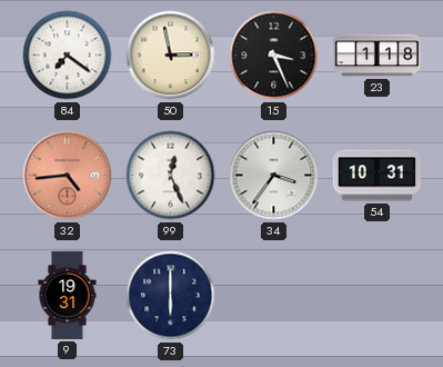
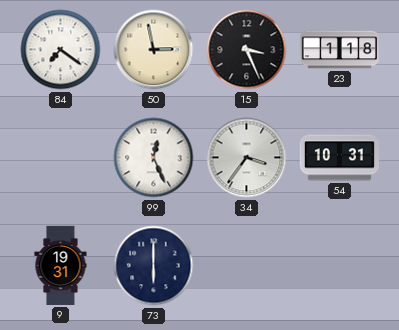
32: 4:44 -> none (68, 176)
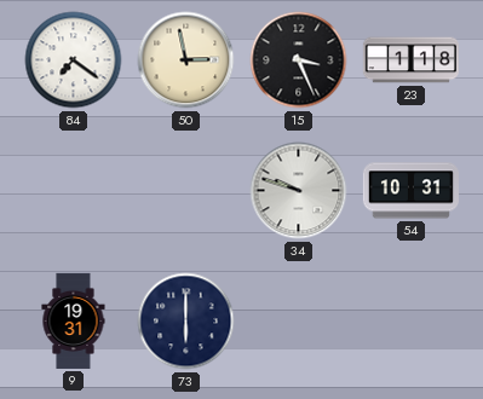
99: 12:26 -> none (154, 158)
34: 3:36 -> 9:48 (299, 191)
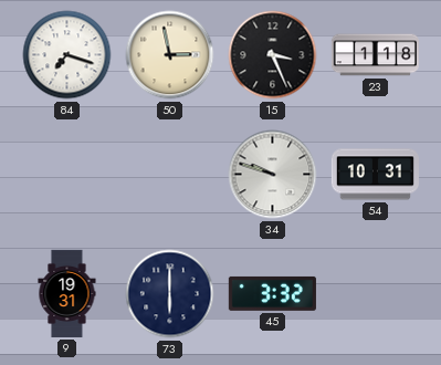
84: 7:21 -> 7:18 (67, 55)
45: none -> 3:32 (272, 293)
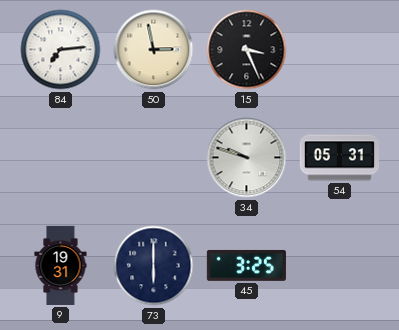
84: 7:18 -> 7:14 (61, 50)
23: 1:18 -> none (375, 55)
54: 10:31 -> 05:31 (339, 158)
45: 3:32 -> 3:25 (246, 265)
